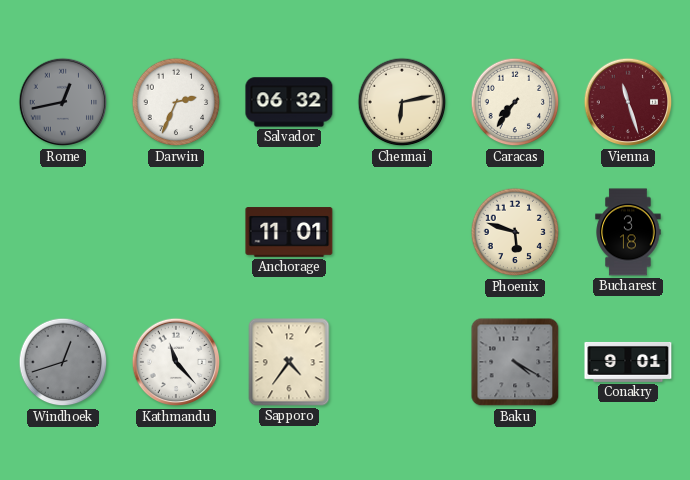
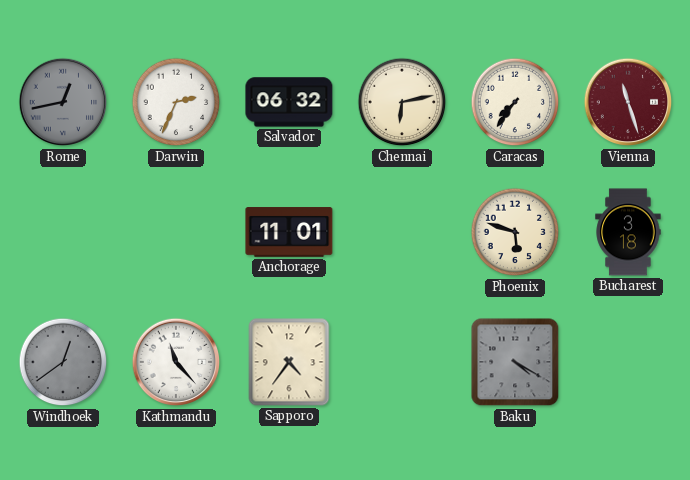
Windhoek: 12:42 -> 12:39 (63, 362)
Conakry: 9:01 -> none (628, 362)
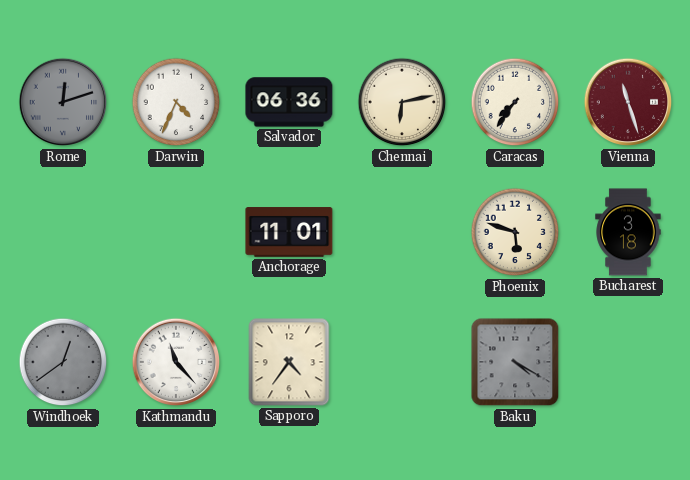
Rome: 12:43 -> 12:12 (63, 102)
Darwin: 2:34 -> 4:34 (176, 102)
Salvador: 06:32 -> 06:36 (289, 102)
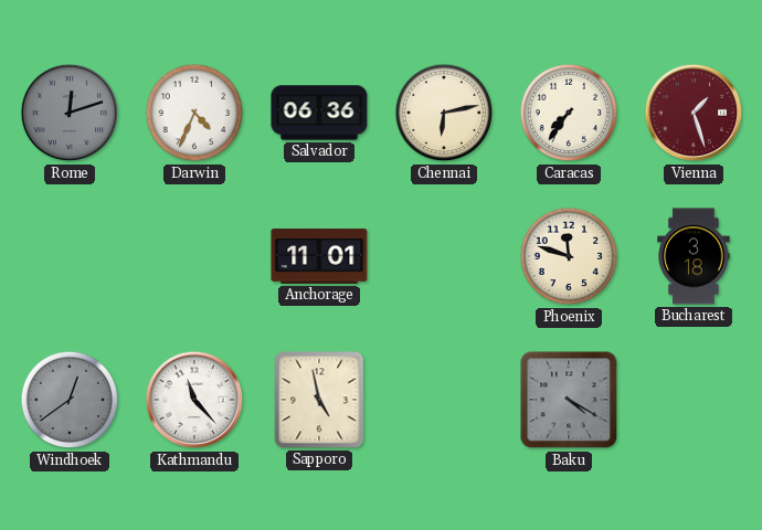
Vienna: 11:27 -> 1:27 (694, 113)
Phoenix: 5:48 -> 11:48 (569, 256)
Sapporo: 4:36 -> 4:58 (319, 400)
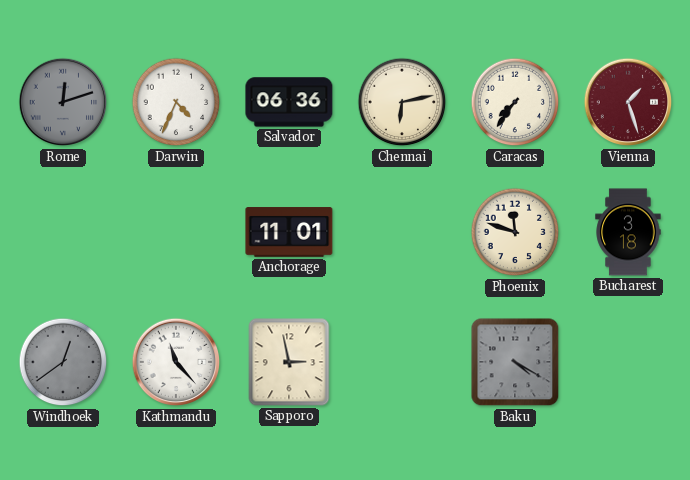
Sapporo: 4:58 -> 2:58 (289, 362)
